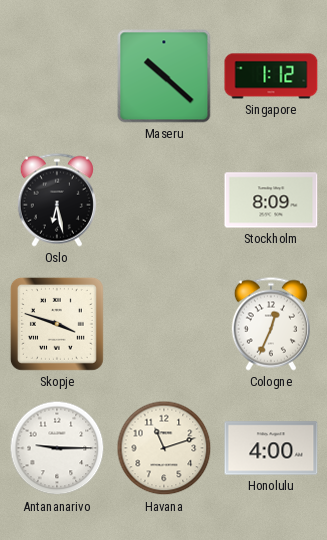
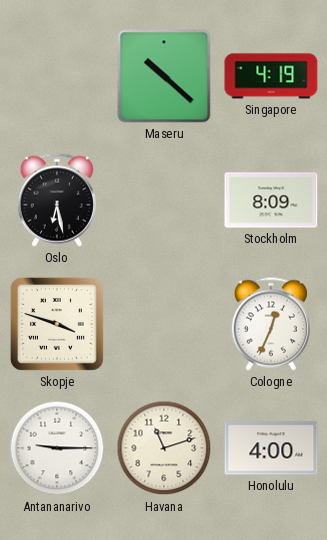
Singapore: 1:12 -> 4:19 (271, 76)
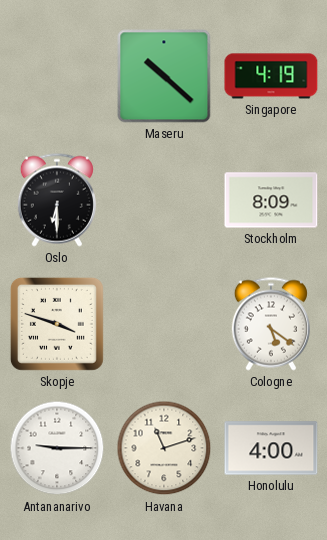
Oslo: 6:28 -> 6:30 (57, 200)
Cologne: 12:34 -> 5:21 (271, 324)
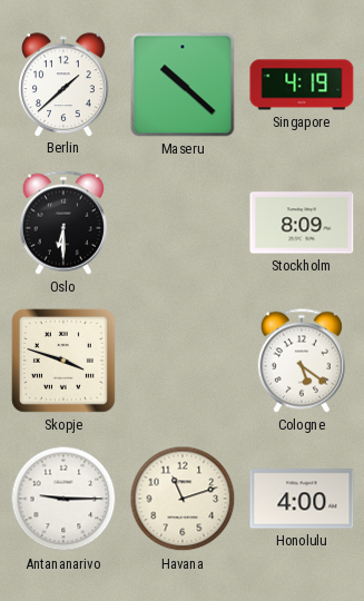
Berlin: none -> 1:38 (63, 85)
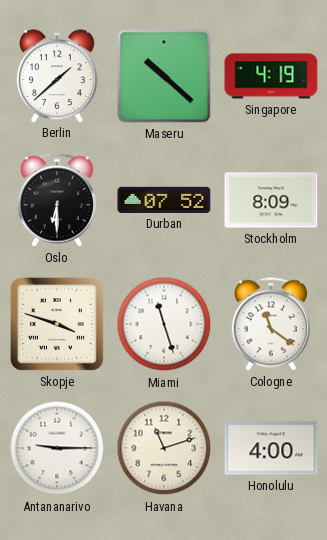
Durban: none -> 07:52 (164, 200)
Miami: none -> 11:27 (164, 324)
Cologne: 5:21 -> 11:21 (271, 324)
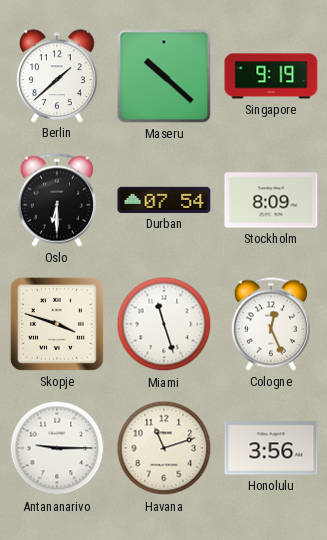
Singapore: 4:19 -> 9:19 (271, 76)
Durban: 07:52 -> 07:54 (164, 200)
Cologne: 11:21 -> 12:26 (271, 324)
Honolulu: 4:00 -> 3:56 (271, 448)
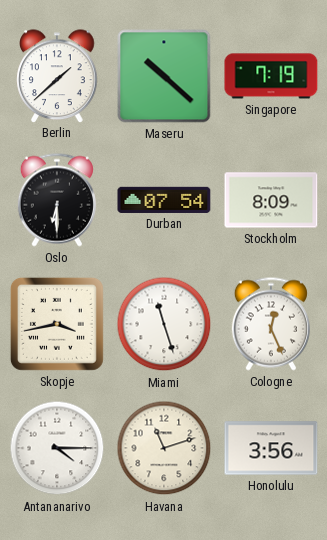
Singapore: 9:19 -> 7:19 (271, 76)
Skopje: 3:48 -> 3:43 (57, 324)
Antananarivo: 9:15 -> 4:15 (57, 448)
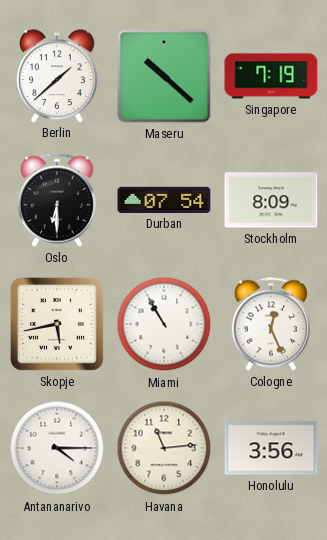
Skopje: 3:43 -> 5:43 (57, 324)
Miami: 11:27 -> 10:55 (164, 324)
Havana: 11:12 -> 11:14 (164, 448)
